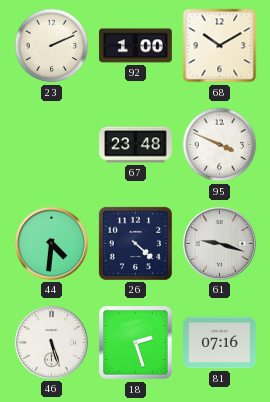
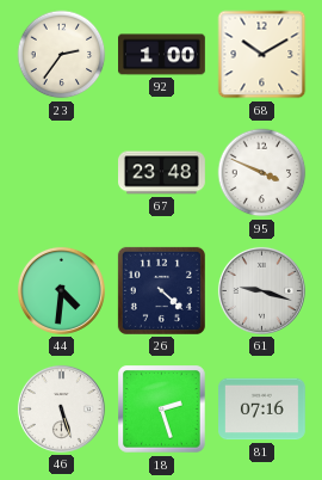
23: 2:11 -> 2:36 (62, 55)
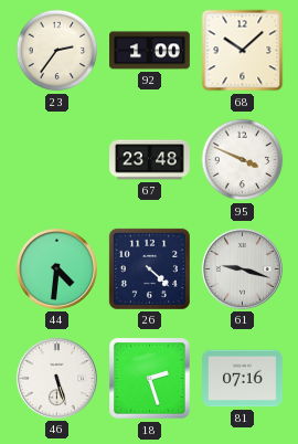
68: 10:10 -> 10:08 (243, 51)
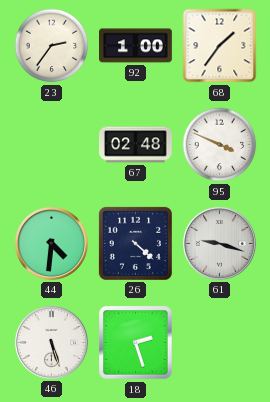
68: 10:08 -> 1:36 (220, 46)
67: 23:48 -> 02:48 (136, 145)
81: 07:16 -> none (243, 379)
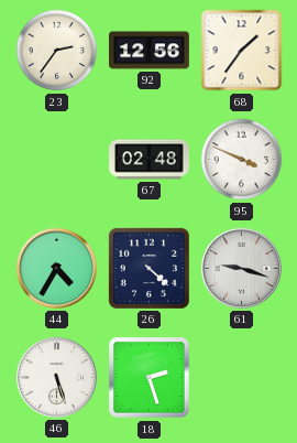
92: 1:00 -> 12:56 (150, 51)
44: 4:31 -> 4:35 (56, 268)
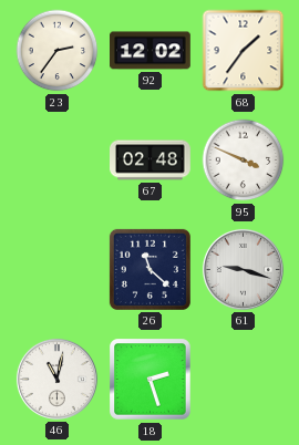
92: 12:56 -> 12:02 (151, 51)
44: 4:35 -> none (56, 268)
26: 4:22 -> 11:22 (149, 269)
46: 5:27 -> 11:02 (56, 379)
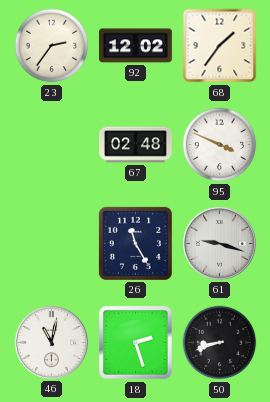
26: 11:22 -> 11:25 (135, 243)
50: none -> 8:42 (220, 343)
